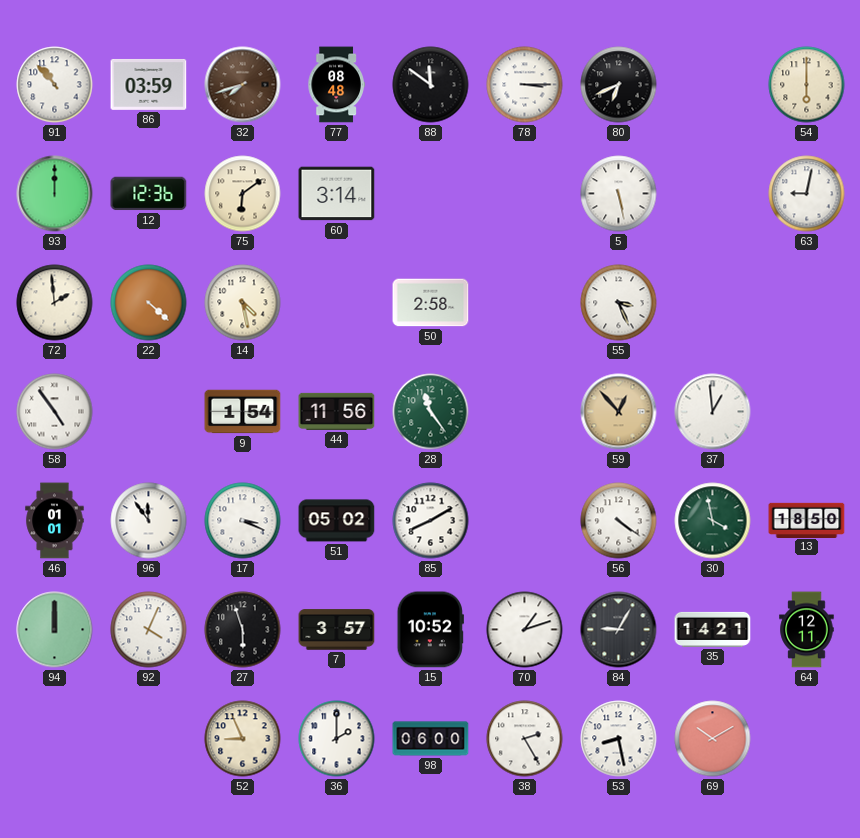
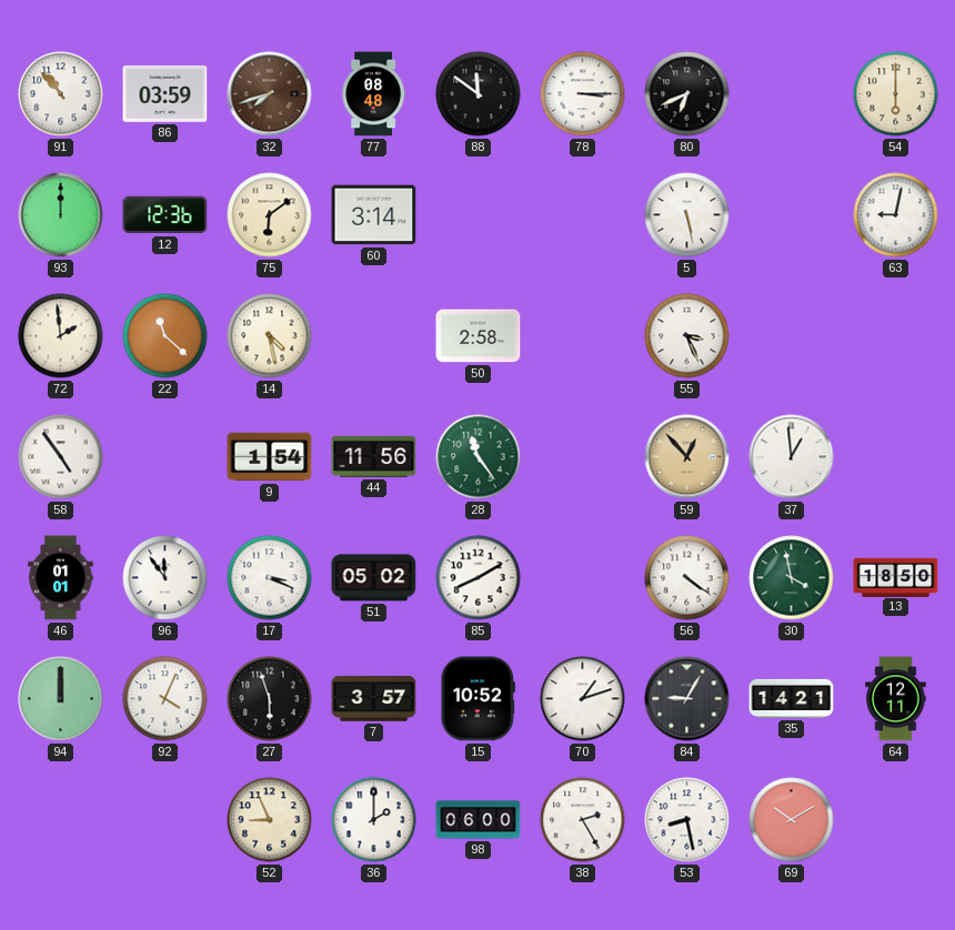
22: 4:22 -> 11:22 (165, 336)
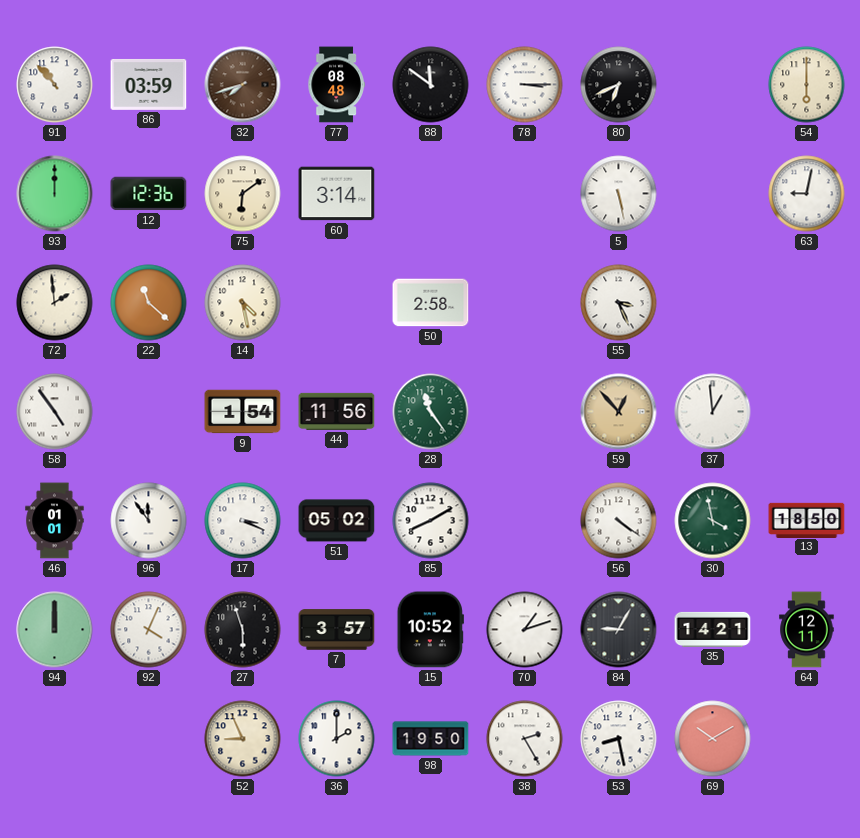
98: 06:00 -> 19:50 (431, 739)
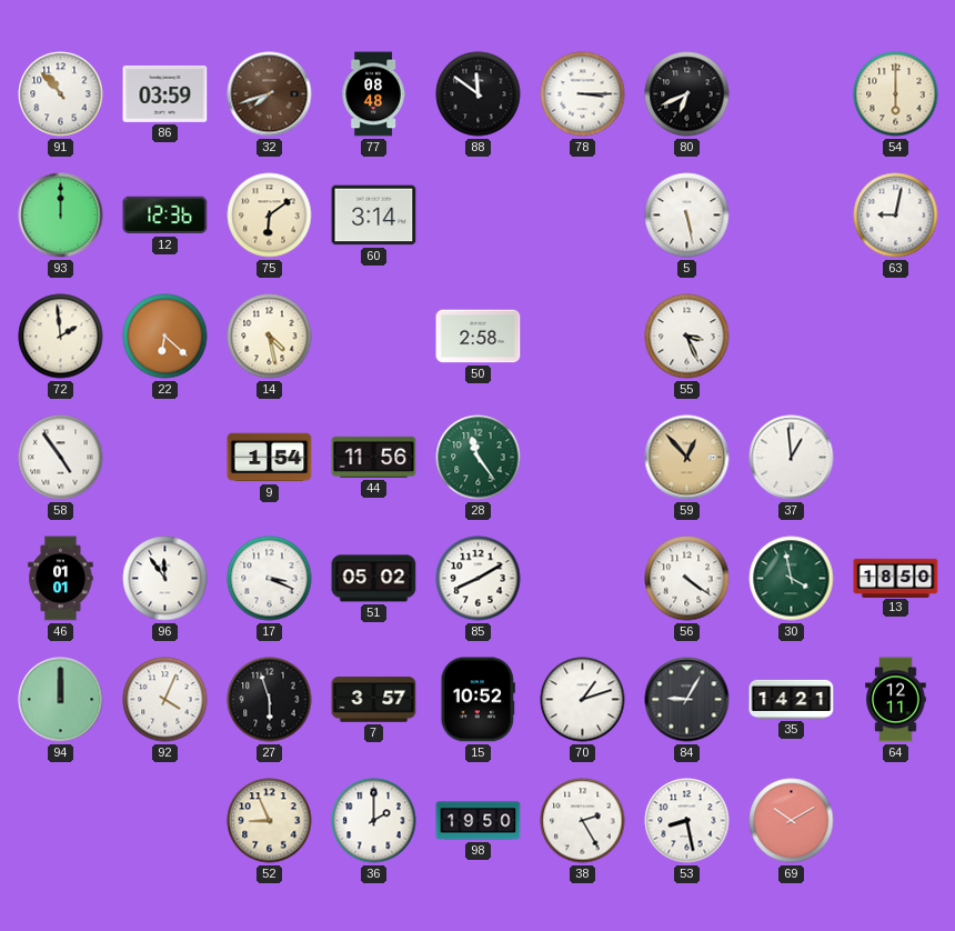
22: 11:22 -> 6:22 (165, 337)
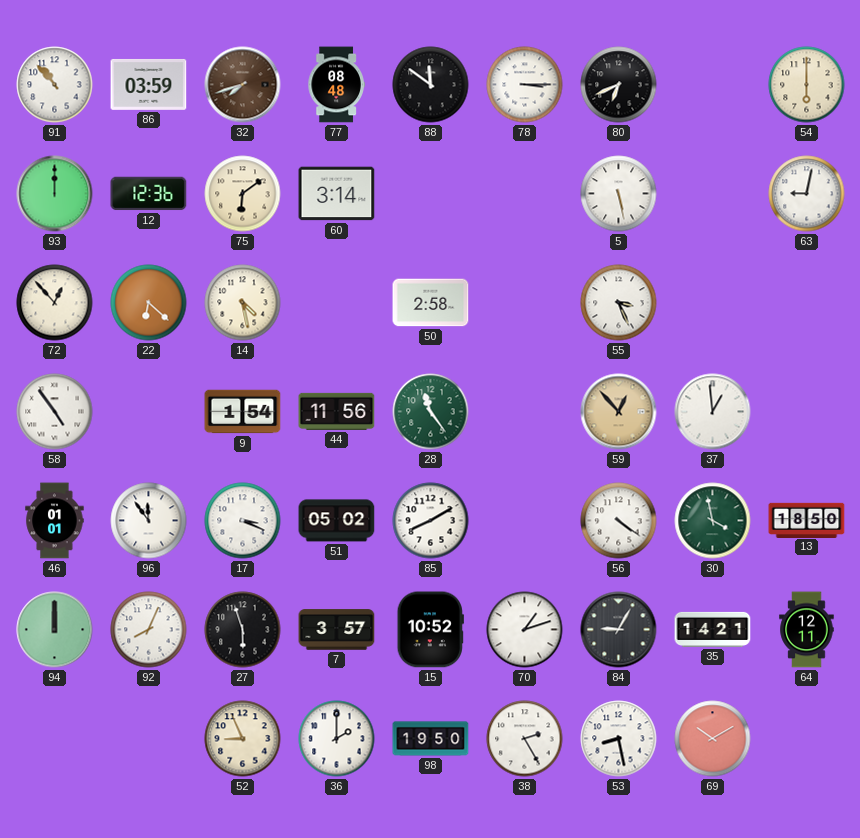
72: 1:59 -> 12:53 (55, 303)
92: 4:04 -> 8:04 (149, 630)
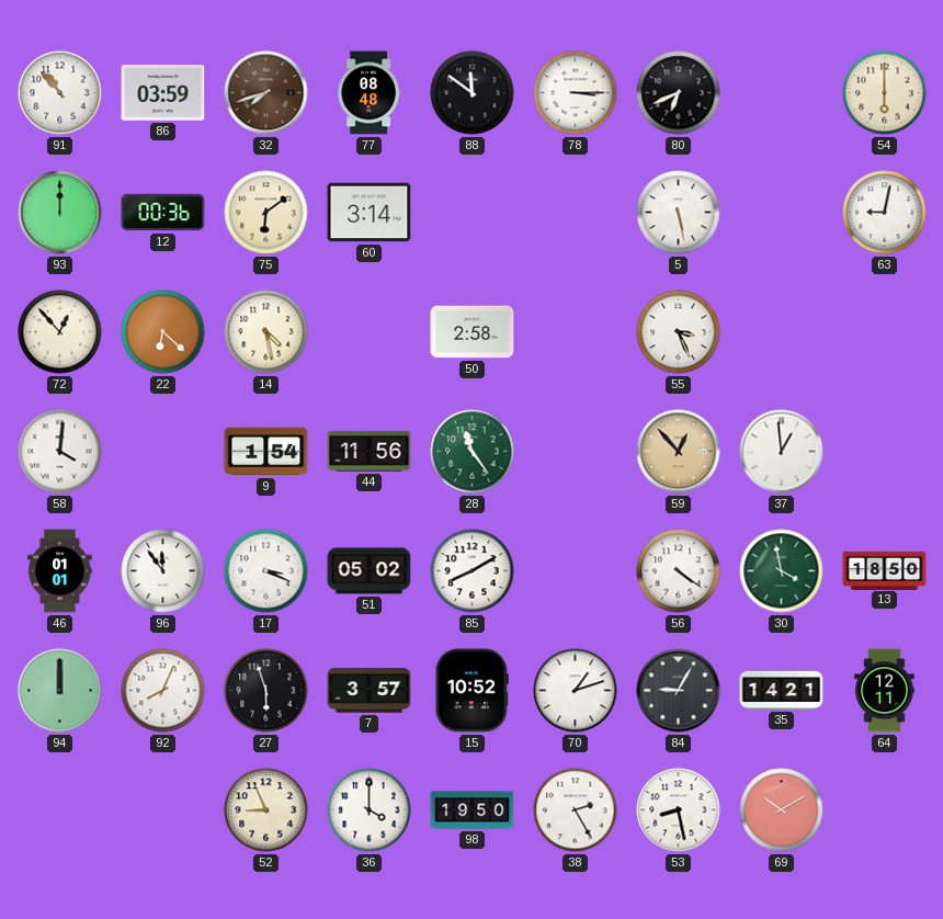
12: 12:36 -> 00:36 (163, 213)
58: 4:54 -> 4:01 (60, 452)
36: 2:00 -> 4:00 (370, 810)
